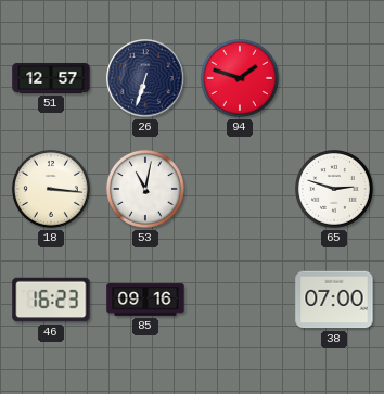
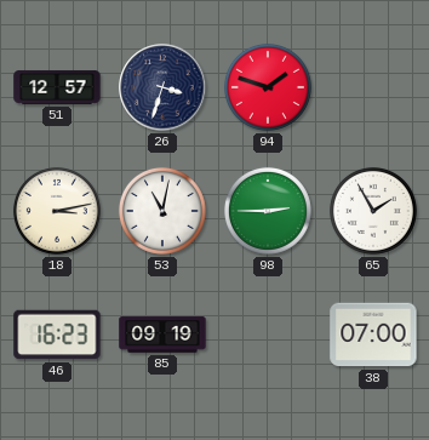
26: 6:33 -> 3:33 (162, 87)
18: 3:16 -> 3:13 (57, 211)
98: none -> 2:45 (268, 211)
65: 2:48 -> 1:55 (373, 211)
85: 09:16 -> 09:19 (162, 335)
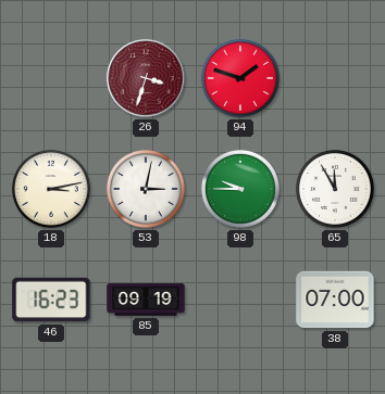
51: 12:57 -> none (57, 87)
26 dial: navy -> burgundy (146, 78)
53: 11:02 -> 3:02 (146, 189)
98: 2:45 -> 9:45 (240, 189)
65: 1:55 -> 11:55 (335, 189)
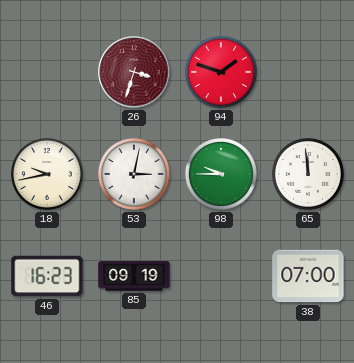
18: 3:13 -> 9:43 (47, 174)
65: 11:55 -> 11:59 (308, 174)
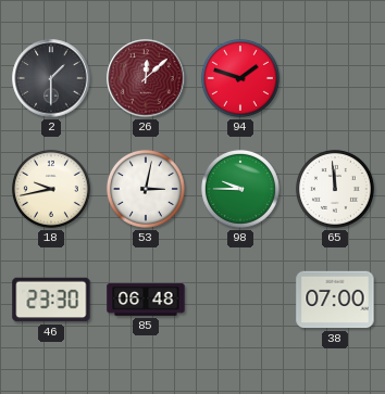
2: none -> 1:30 (51, 78)
26: 3:33 -> 12:08 (146, 78)
46: 16:23 -> 23:30 (51, 300)
85: 09:19 -> 06:48 (146, 300)
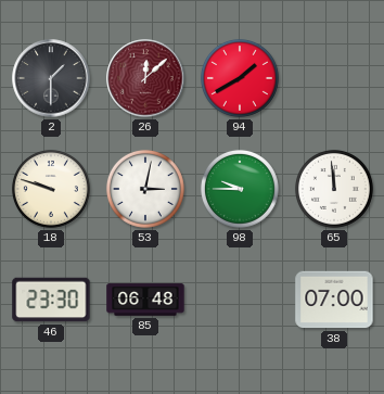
94: 1:48 -> 1:40 (240, 78)
18: 9:43 -> 9:48 (51, 189)
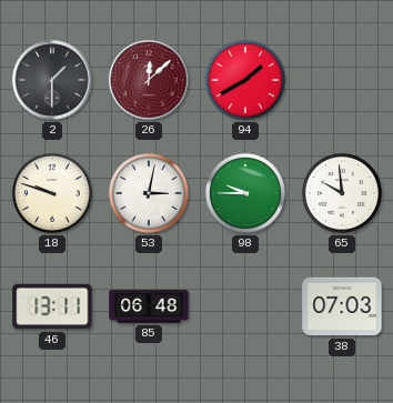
65: 11:59 -> 9:59 (342, 193)
46: 23:30 -> 13:11 (52, 306)
38: 07:00 -> 07:03 (342, 306)
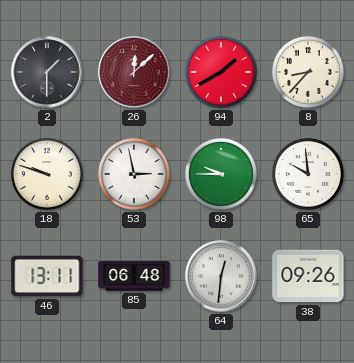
8: none -> 8:37 (308, 72)
53: 3:02 -> 2:58 (134, 174)
64: none -> 12:31 (221, 276)
38: 07:03 -> 09:26 (308, 276)
